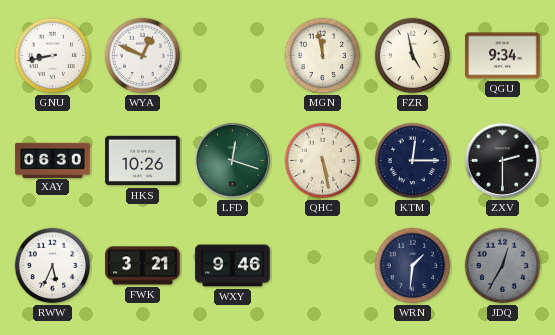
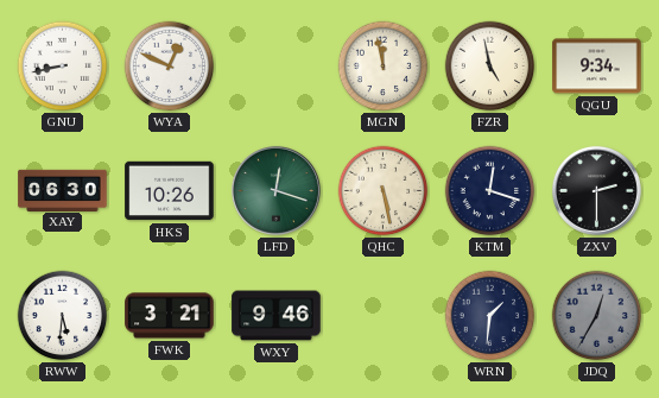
KTM: 12:15 -> 12:18 (490, 191)
RWW: 5:34 -> 5:31 (63, 316)
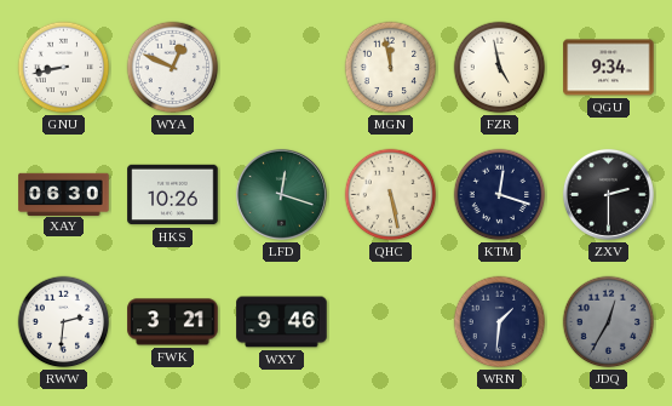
RWW: 5:31 -> 2:31 (64, 322)
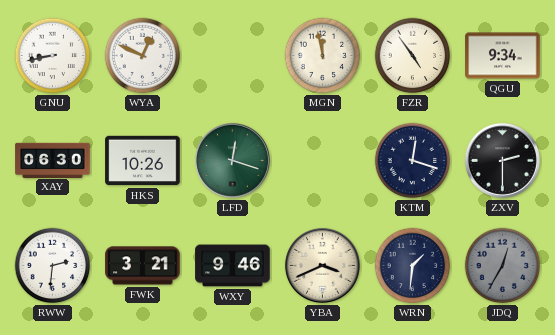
FZR: 4:58 -> 4:54 (413, 56)
QHC: 5:28 -> none (391, 195)
YBA: none -> 3:41 (322, 265)
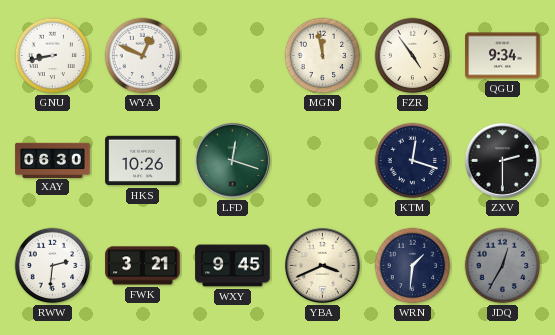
WXY: 9:46 -> 9:45 (233, 266)
